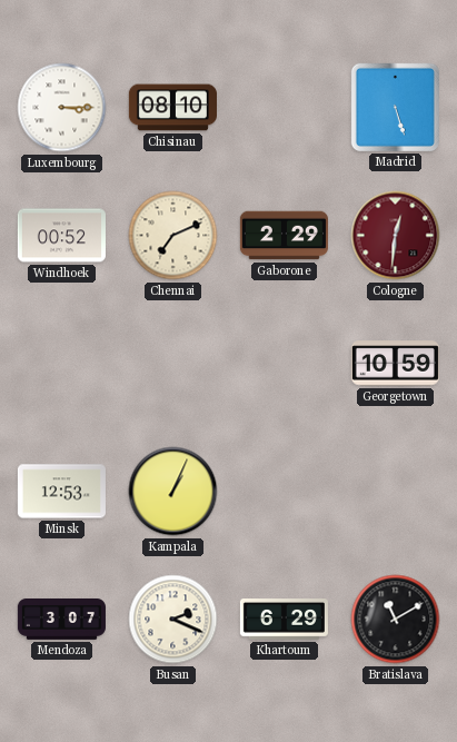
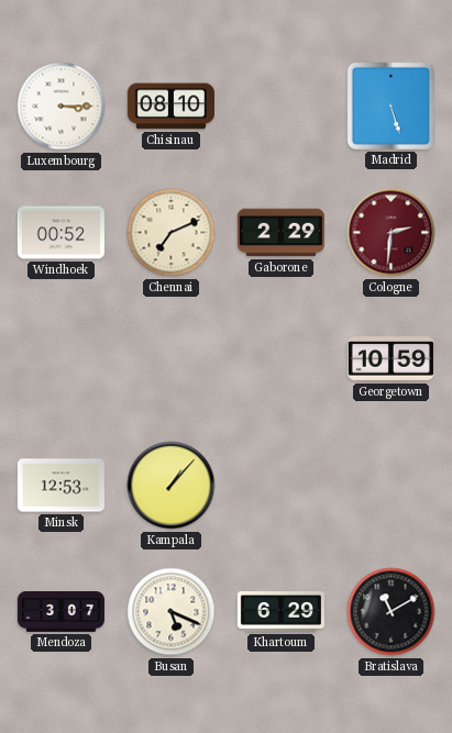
Cologne: 12:31 -> 2:31 (392, 233)
Kampala: 1:04 -> 1:07 (172, 486)
Busan: 2:19 -> 5:19 (172, 612)
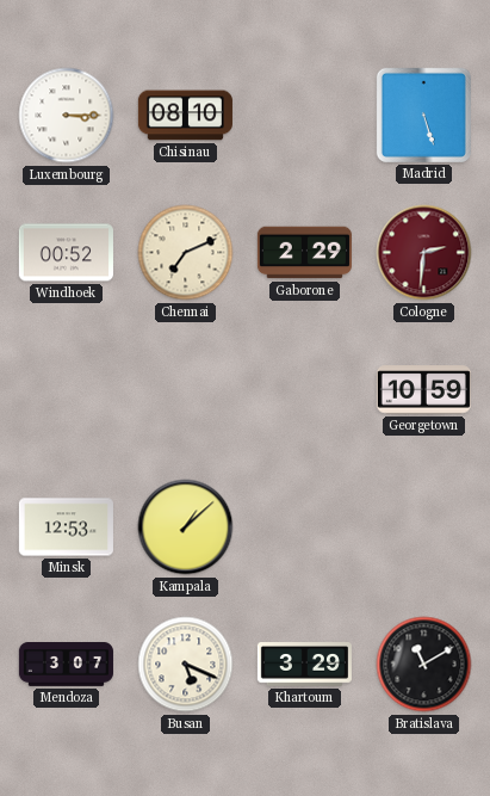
Kampala: 1:07 -> 1:08 (186, 527)
Khartoum: 6:29 -> 3:29 (304, 665)
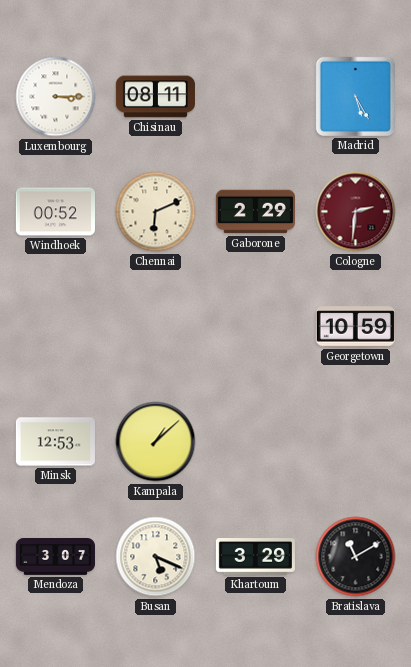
Chisinau: 08:10 -> 08:11 (155, 97)
Madrid: 5:27 -> 5:25 (355, 96)
Chennai: 7:11 -> 6:11 (156, 212)
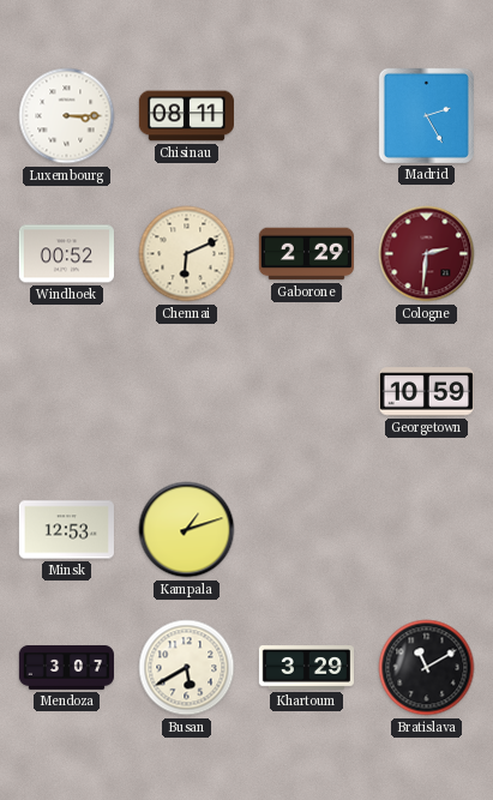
Madrid: 5:25 -> 2:25 (426, 115)
Kampala: 1:08 -> 1:12 (187, 530)
Busan: 5:19 -> 5:40 (187, 668)
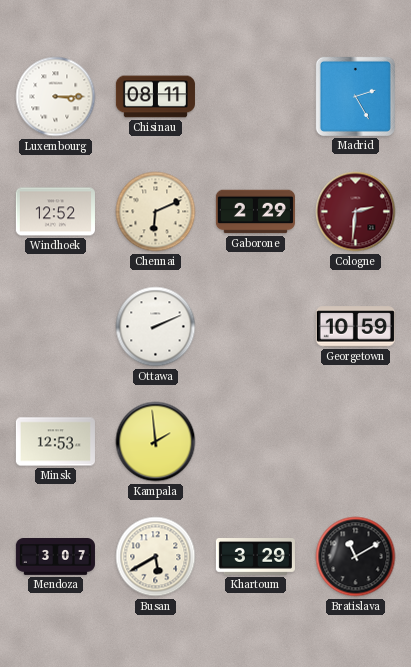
Windhoek: 00:52 -> 12:52 (55, 212)
Ottawa: none -> 2:11 (156, 327)
Kampala: 1:12 -> 1:59 (156, 442)
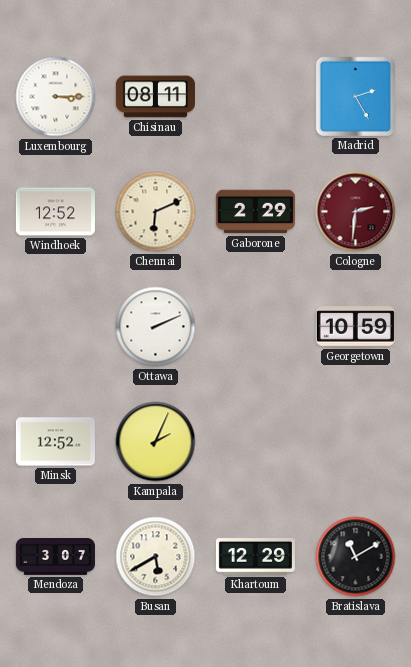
Minsk: 12:53 -> 12:52 (55, 442)
Kampala: 1:59 -> 2:04 (156, 442)
Khartoum: 3:29 -> 12:29 (255, 557)
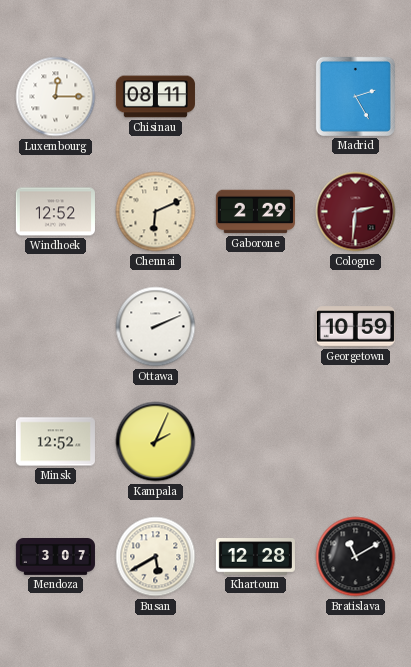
Luxembourg: 3:15 -> 12:15 (56, 97)
Khartoum: 12:29 -> 12:28 (255, 557)
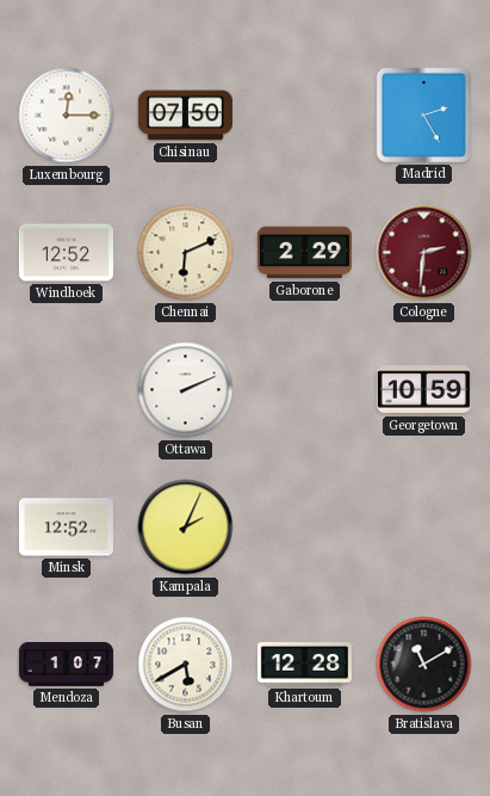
Chisinau: 08:11 -> 07:50 (185, 116)
Mendoza: 3:07 -> 1:07 (66, 665)
